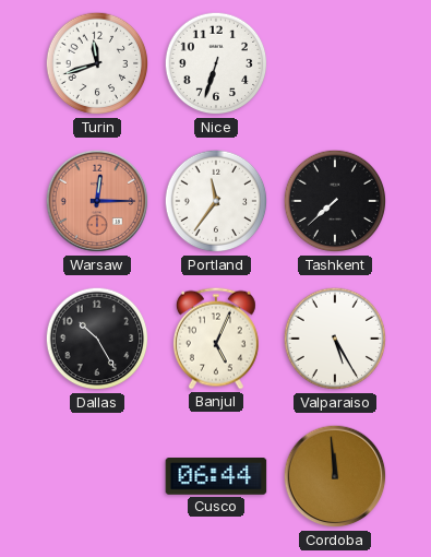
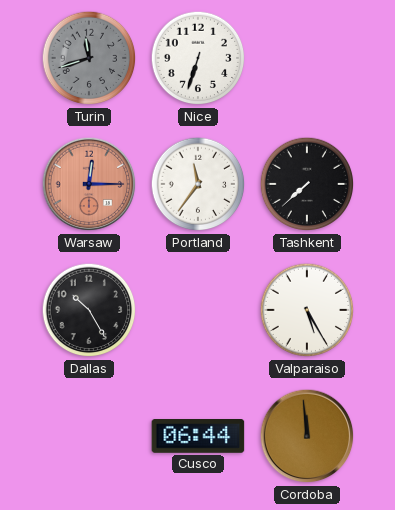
Turin dial: white -> grey (89, 58)
Banjul: 5:04 -> none (216, 339)
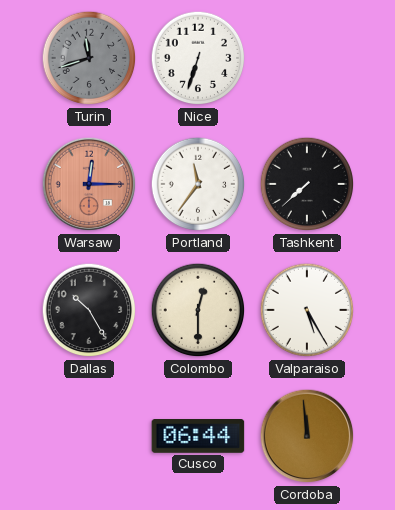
Colombo: none -> 12:30 (198, 310)
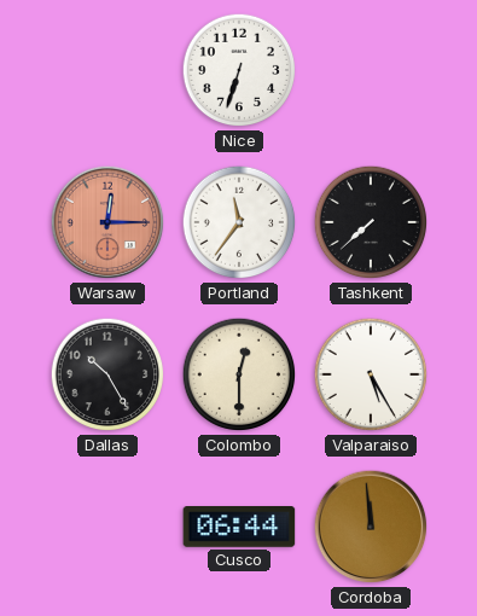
Turin: 11:42 -> none (89, 58)
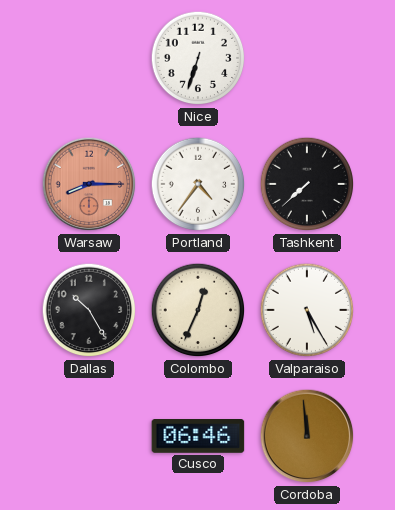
Warsaw: 12:15 -> 8:15 (89, 184)
Portland: 11:36 -> 4:36 (198, 184)
Colombo: 12:30 -> 12:34 (198, 310)
Cusco: 06:44 -> 06:46 (198, 437)
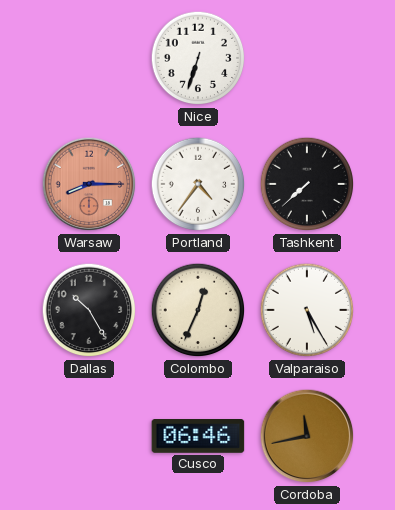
Cordoba: 11:59 -> 11:43 (307, 436)
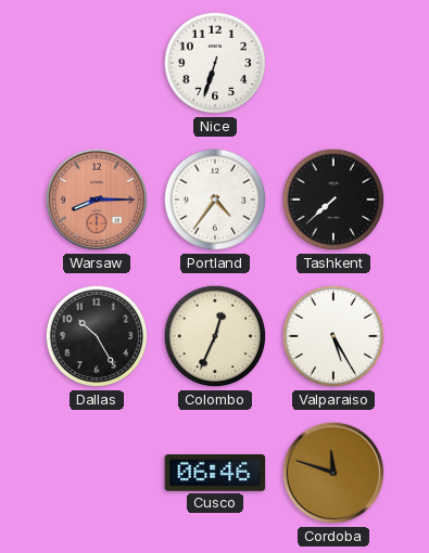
Cordoba: 11:43 -> 11:48 (333, 473)
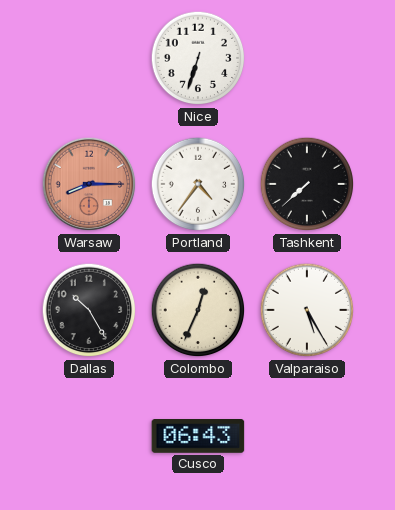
Cusco: 06:46 -> 06:43 (198, 437)
Cordoba: 11:48 -> none (333, 473)
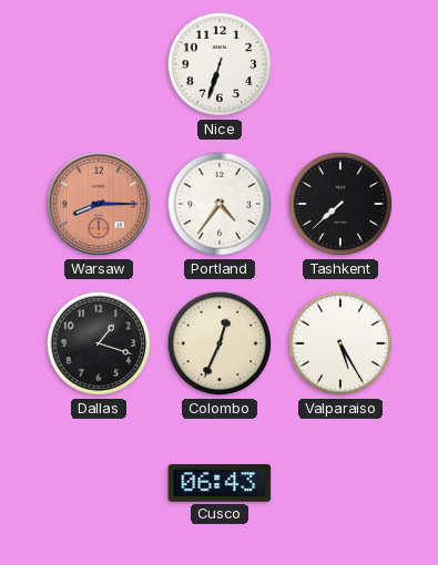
Dallas: 10:25 -> 1:18 (99, 343)
